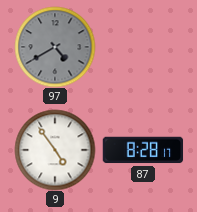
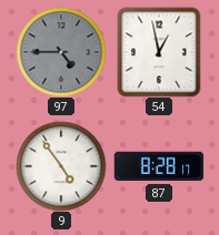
97: 4:40 -> 4:45 (61, 52)
54: none -> 12:58 (159, 52)
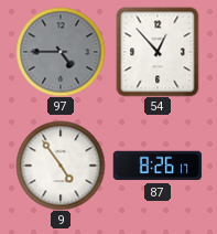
54: 12:58 -> 12:53 (158, 52)
87: 8:28 -> 8:26 (158, 166)
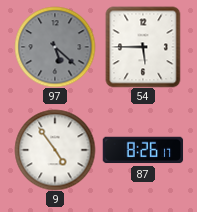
97: 4:45 -> 5:22 (55, 47)
54: 12:53 -> 5:45 (143, 47)
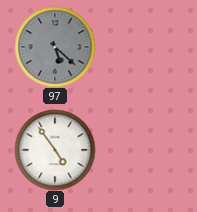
54: 5:45 -> none (143, 47)
87: 8:26 -> none (143, 150)
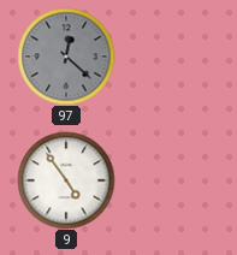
97: 5:22 -> 12:22 (66, 57)
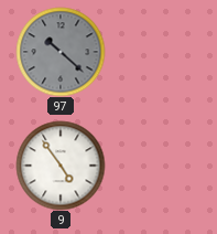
97: 12:22 -> 10:22 (61, 52)
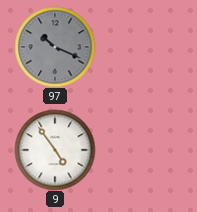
97: 10:22 -> 10:19 (55, 47)
